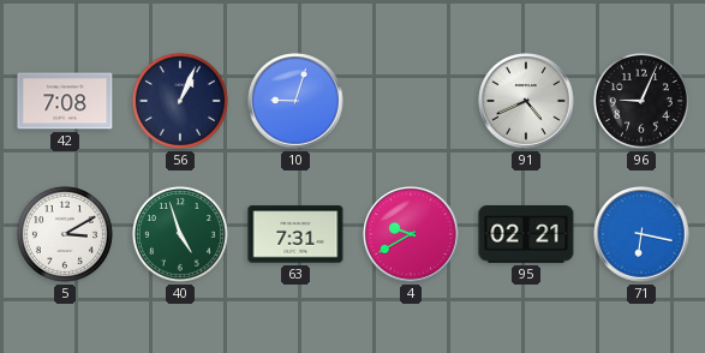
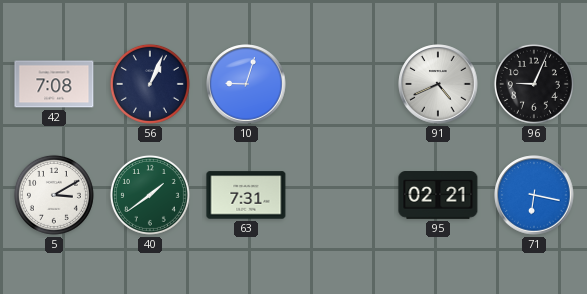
40: 4:57 -> 1:39 (150, 195)
4: 9:40 -> none (411, 234)
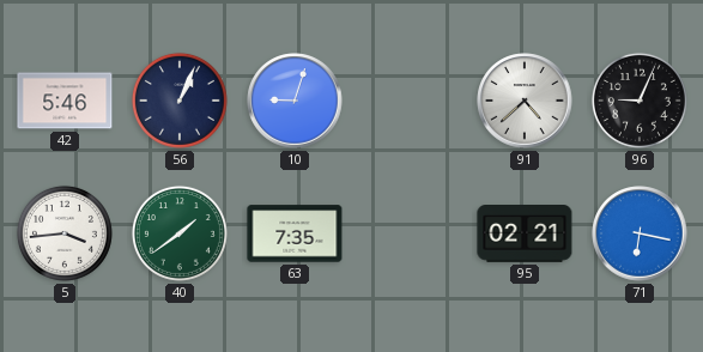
42: 7:08 -> 5:46 (65, 101)
91: 4:41 -> 4:38 (525, 101)
5: 3:10 -> 3:44 (65, 233)
63: 7:31 -> 7:35 (295, 233)
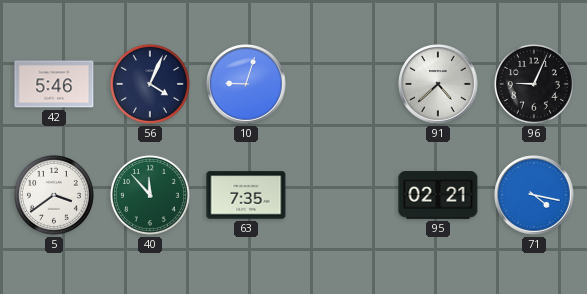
56: 1:04 -> 4:04 (150, 84)
5: 3:44 -> 3:39 (54, 195)
40: 1:39 -> 11:53 (150, 195)
71: 6:17 -> 4:17 (534, 195)
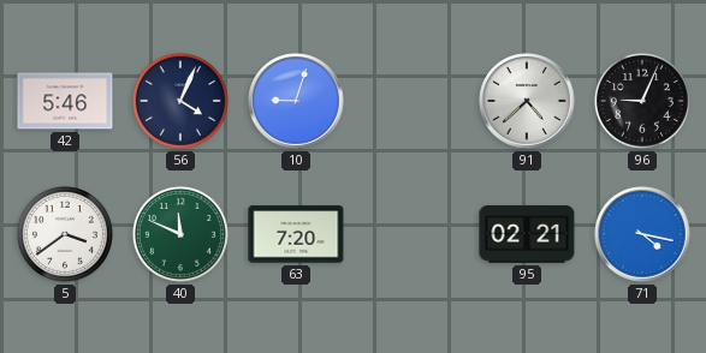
40: 11:53 -> 11:49 (180, 234)
63: 7:35 -> 7:20 (296, 234)
